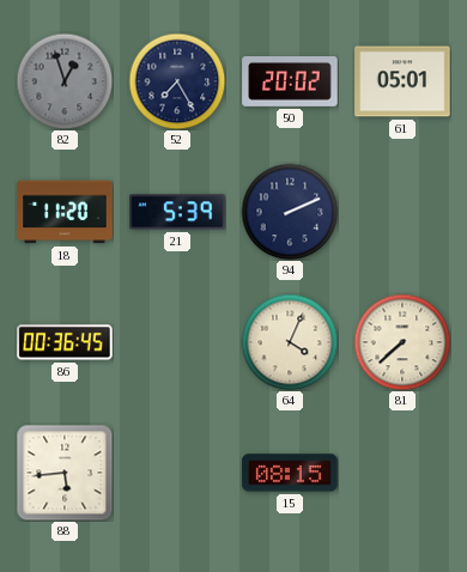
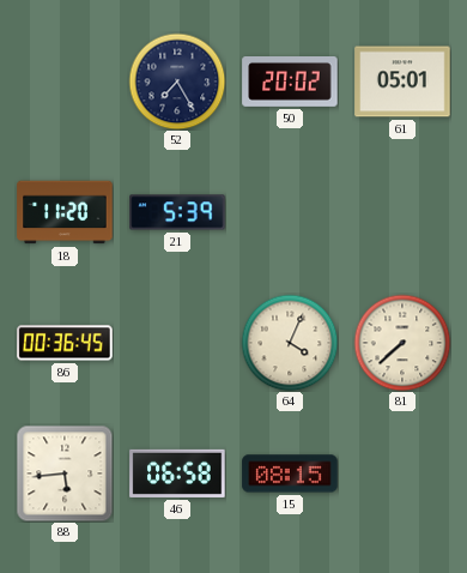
82: 12:57 -> none (65, 81)
94: 2:11 -> none (290, 212)
46: none -> 06:58 (177, 474)
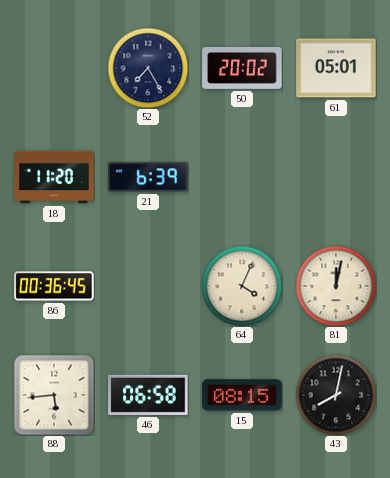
21: 5:39 -> 6:39 (148, 177)
81: 7:38 -> 12:02 (336, 286)
43: none -> 8:02 (336, 395)
